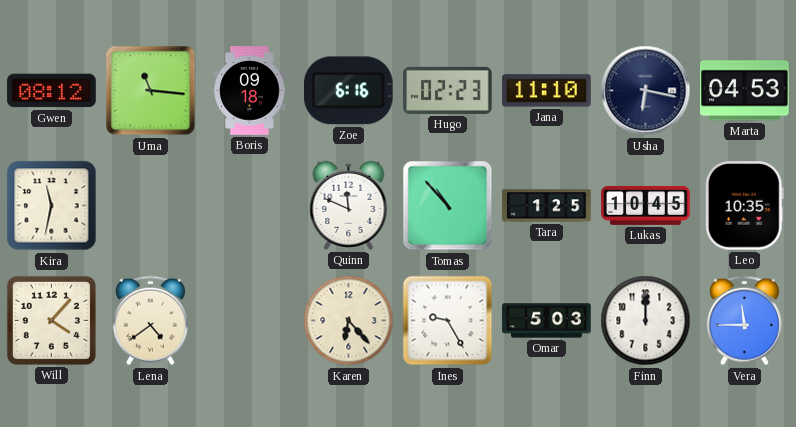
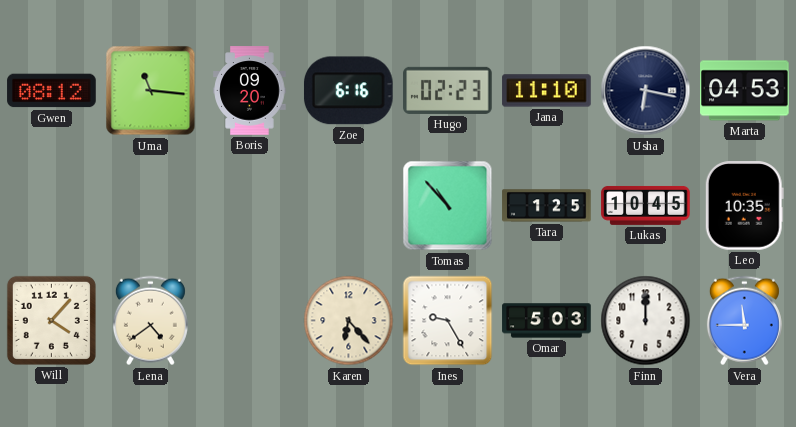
Boris: 09:18 -> 09:20 (250, 91)
Kira: 11:32 -> none (52, 206)
Quinn: 11:49 -> none (349, 205)
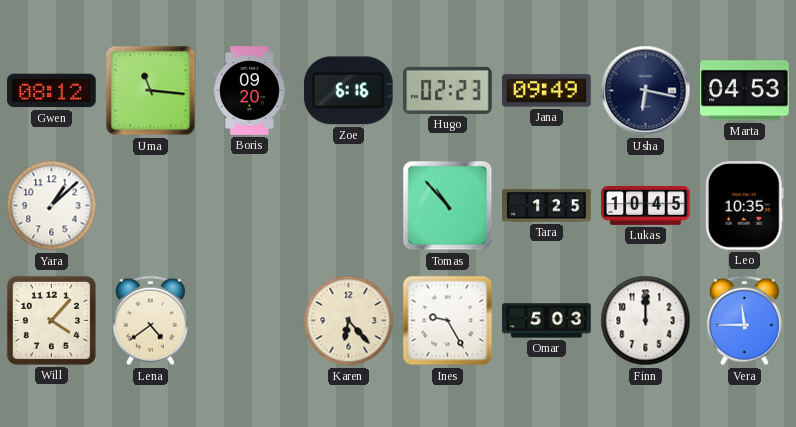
Jana: 11:10 -> 09:49 (547, 91)
Yara: none -> 1:08 (52, 206)
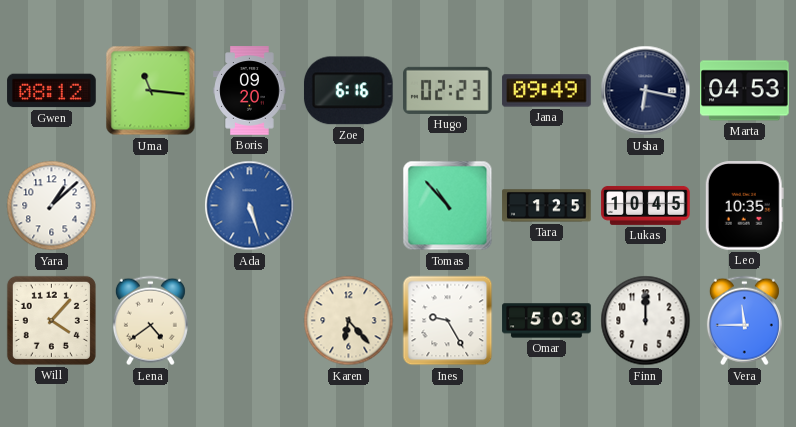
Ada: none -> 5:27 (250, 206)
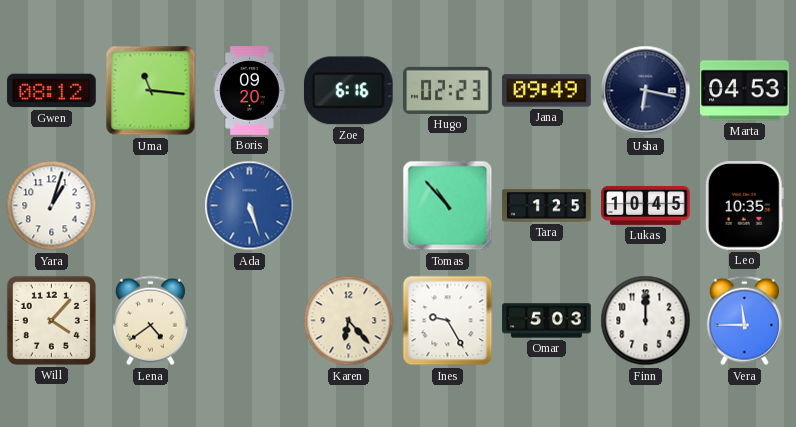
Yara: 1:08 -> 1:03 (52, 206)
